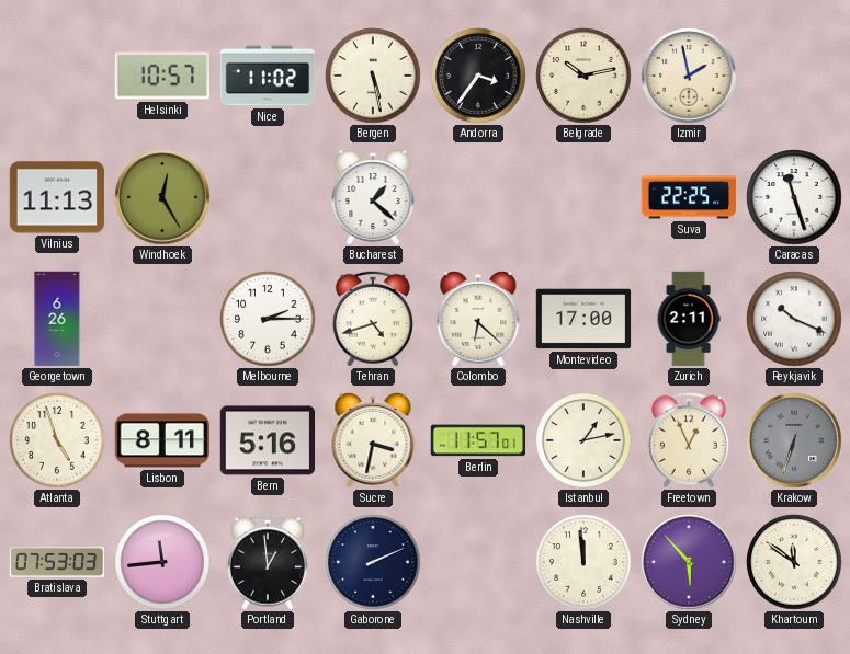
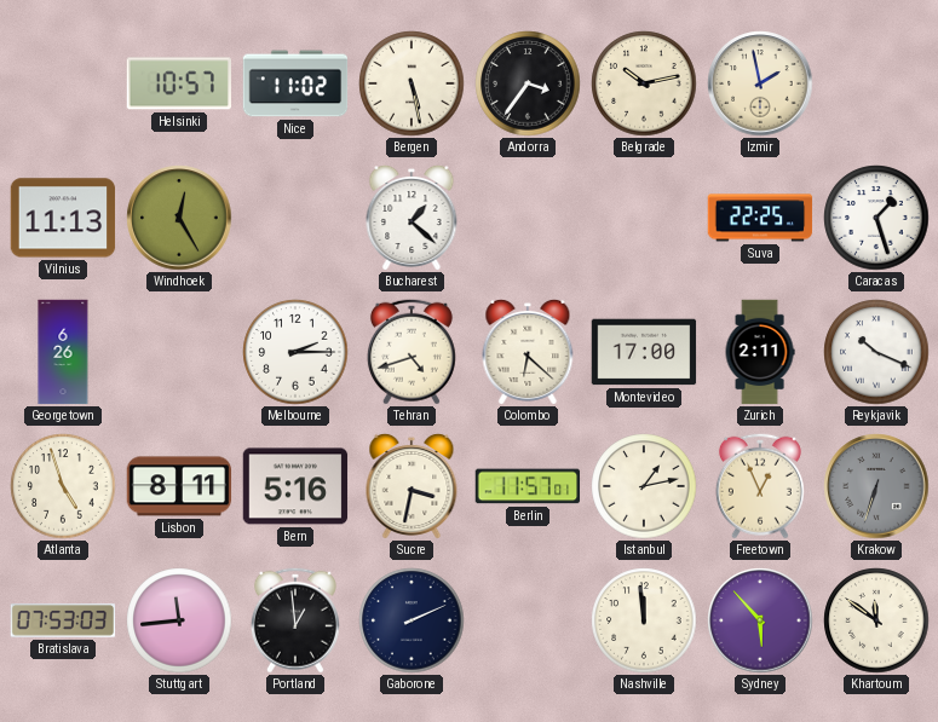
Caracas: 11:27 -> 1:27 (876, 218)
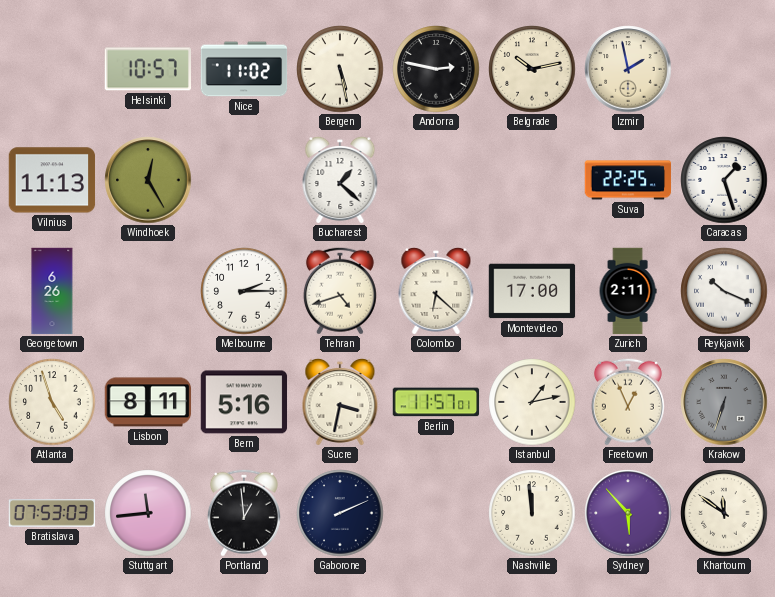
Andorra: 3:36 -> 2:47 (436, 69)
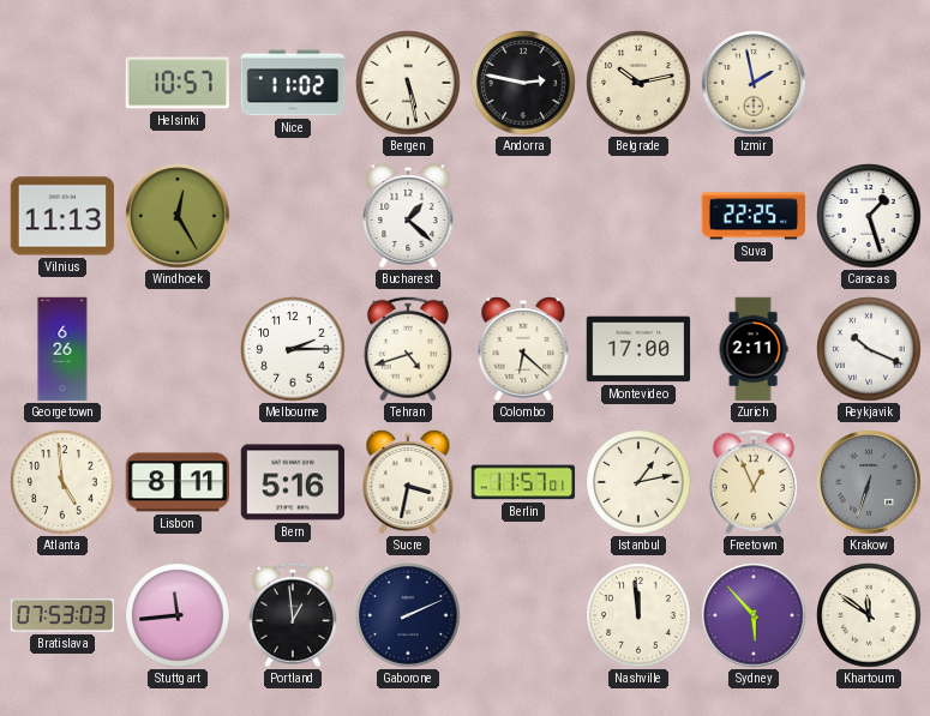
Atlanta: 4:57 -> 4:59 (62, 482)
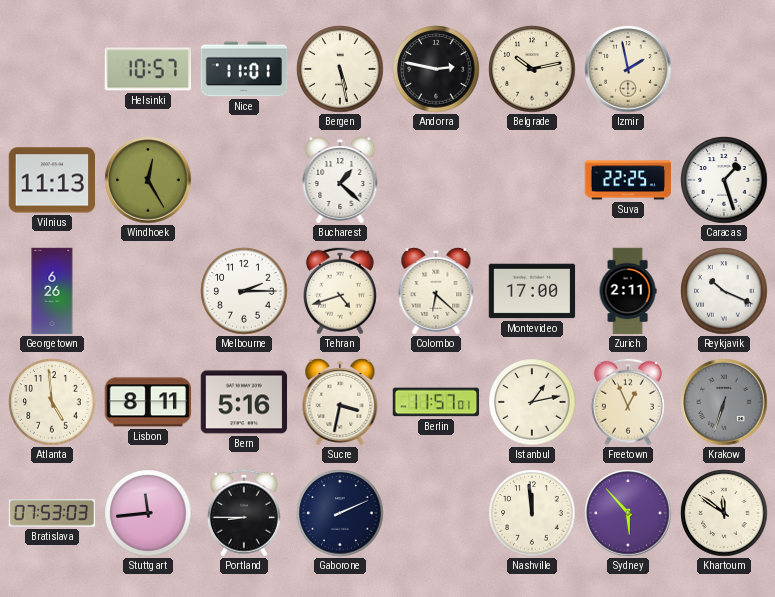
Nice: 11:02 -> 11:01 (244, 69)
Portland: 12:59 -> 8:45 (244, 513)
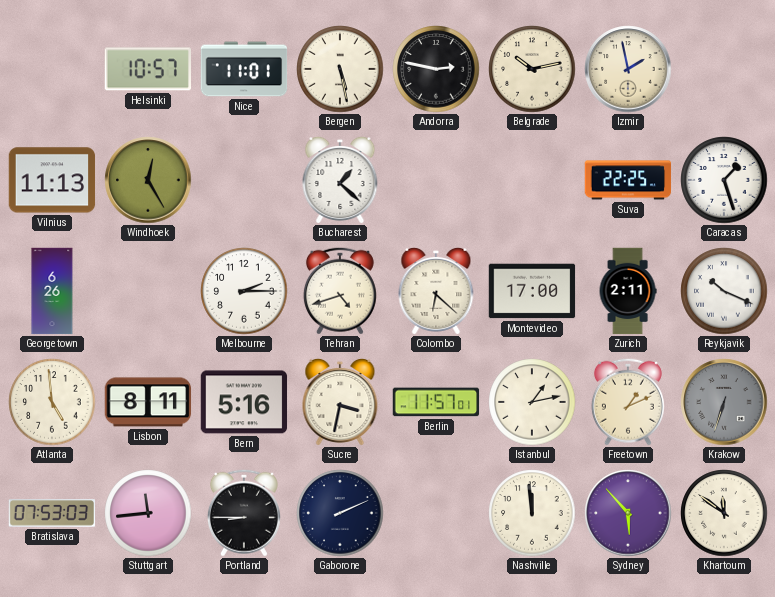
Freetown: 12:56 -> 1:11 (628, 402)
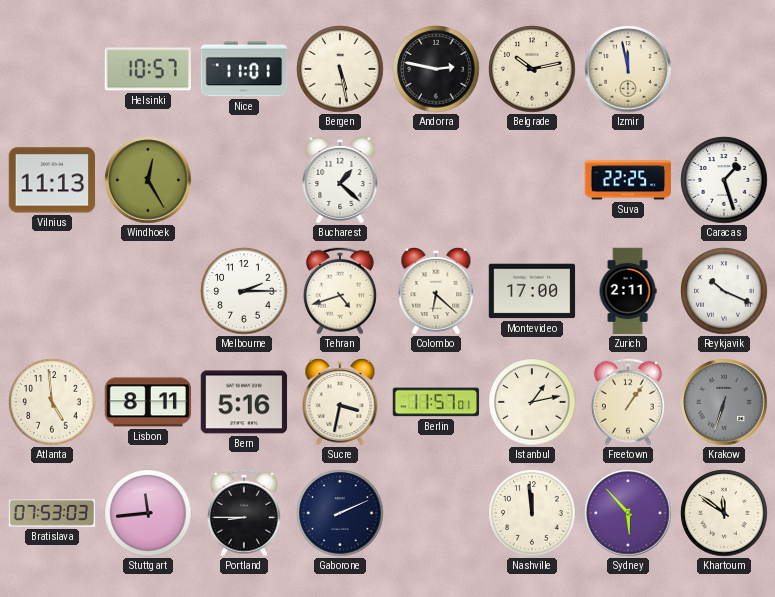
Izmir: 1:58 -> 11:58 (628, 69)
Georgetown: 6:26 -> none (52, 291)
Freetown: 1:11 -> 1:06 (628, 402)
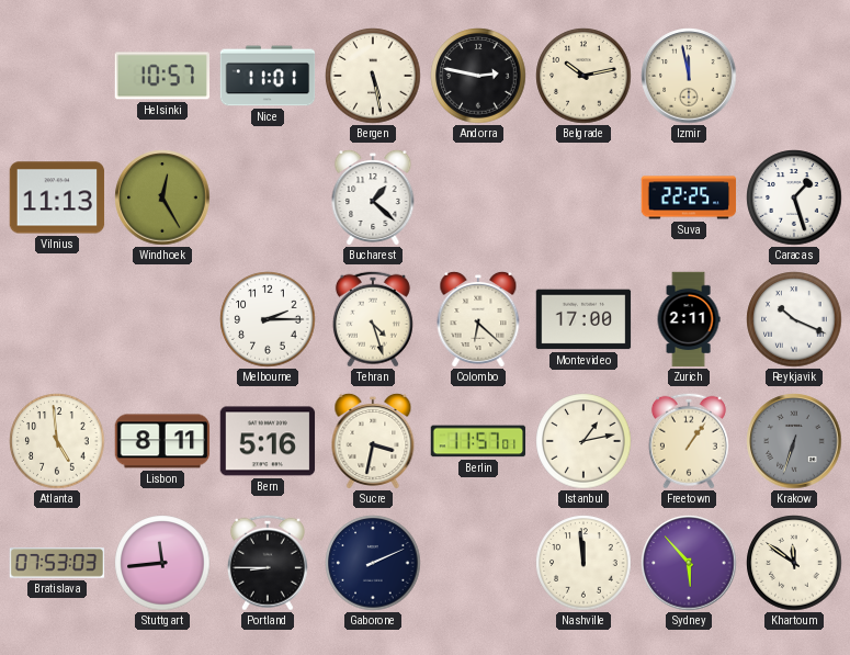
Tehran: 4:42 -> 4:27 (373, 319)
